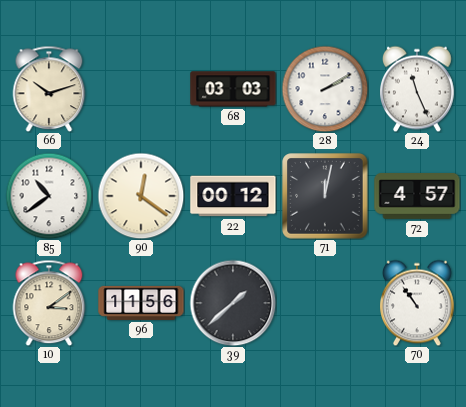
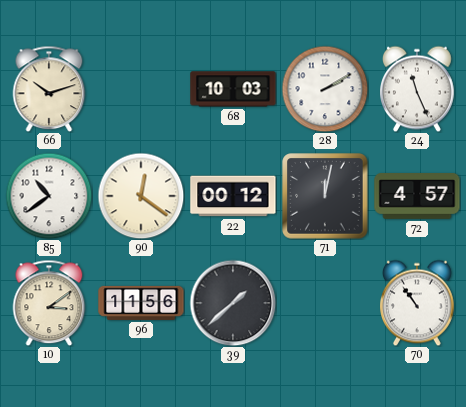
68: 03:03 -> 10:03 (233, 89)
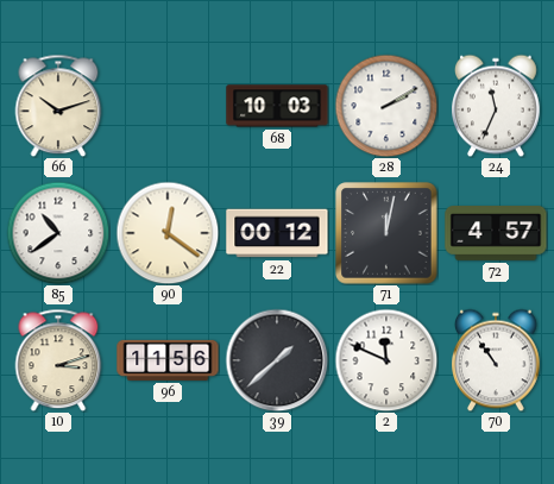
24: 11:26 -> 11:34 (497, 106)
10: 3:09 -> 3:12 (58, 360)
2: none -> 11:49 (386, 360)
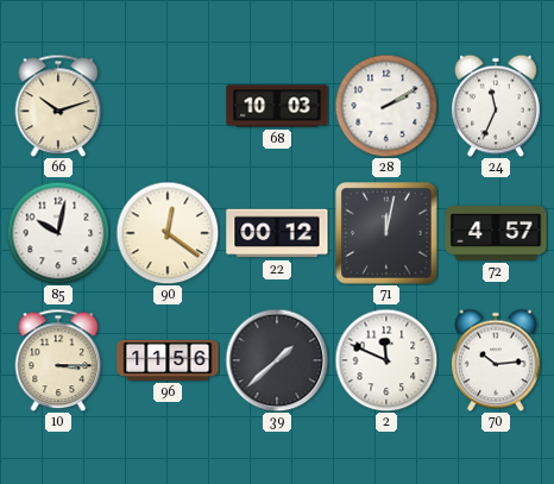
85: 10:39 -> 10:02 (58, 233)
10: 3:12 -> 3:15 (58, 360)
70: 10:54 -> 10:14 (497, 360)
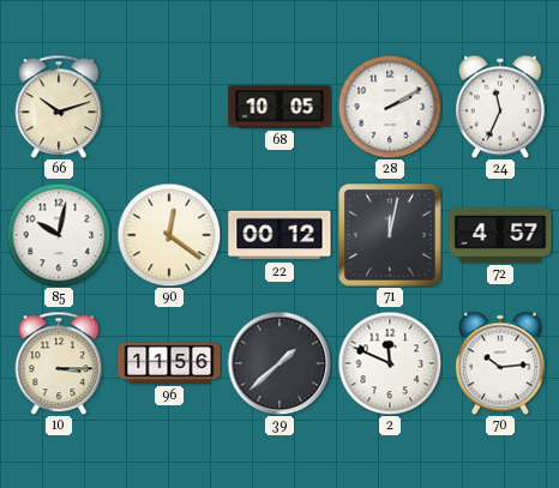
68: 10:03 -> 10:05 (279, 107)
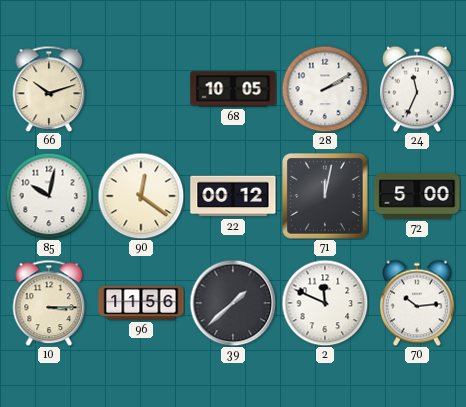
72: 4:57 -> 5:00 (417, 197)
